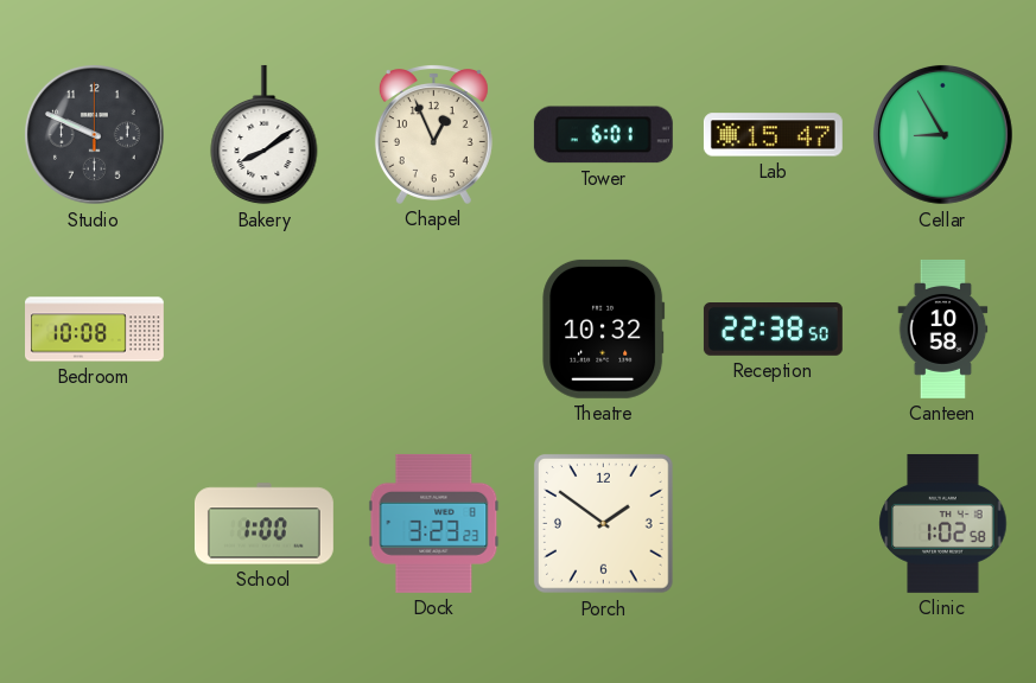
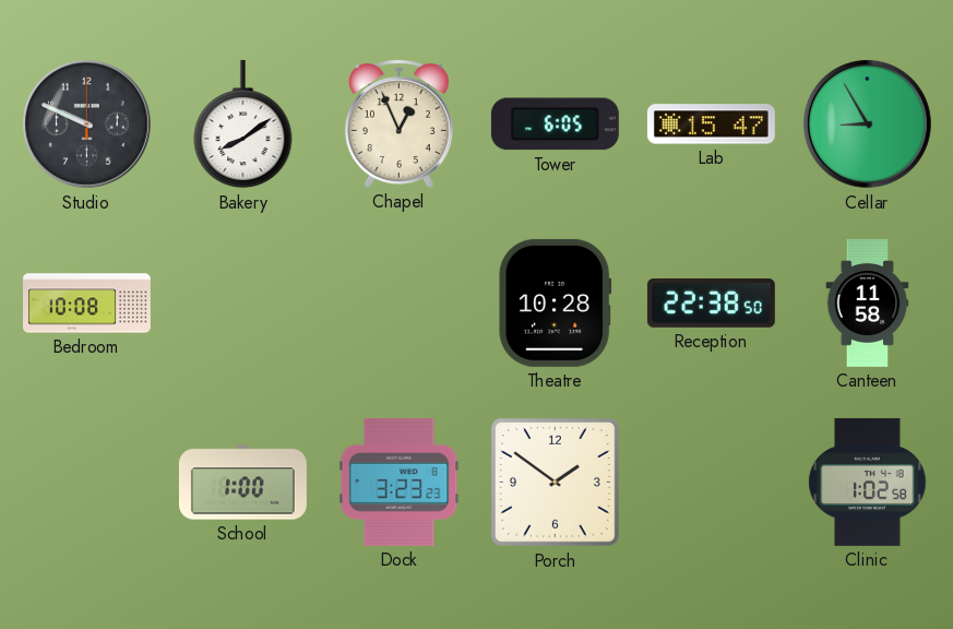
Tower: 6:01 -> 6:05 (555, 124)
Theatre: 10:32 -> 10:28 (556, 302)
Canteen: 10:58 -> 11:58 (868, 302)
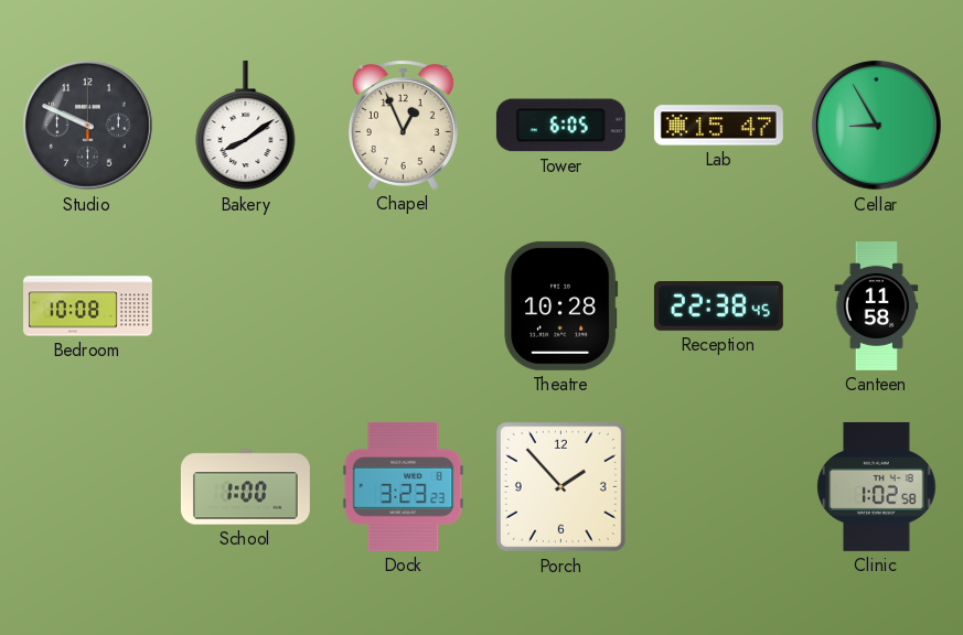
Reception: 22:38:50 -> 22:38:45 (718, 306)
Porch: 1:51 -> 1:53 (561, 487)
